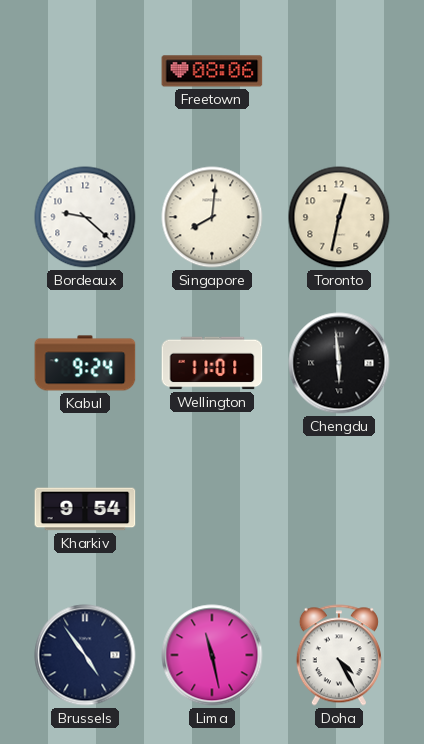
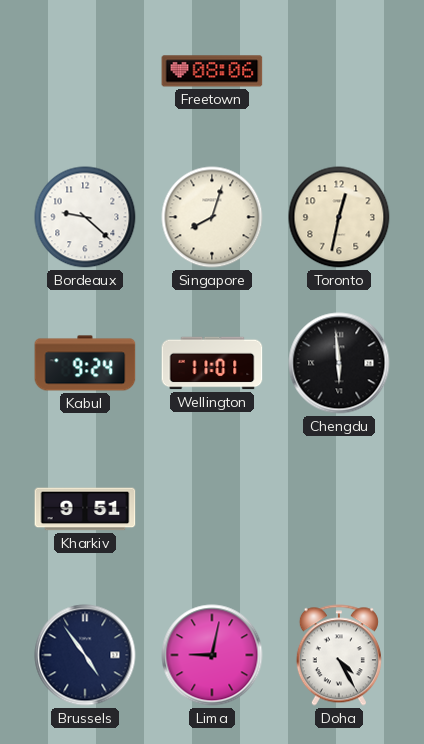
Singapore: 8:01 -> 8:03 (212, 217)
Kharkiv: 9:54 -> 9:51 (85, 509)
Lima: 11:28 -> 9:02 (212, 655)
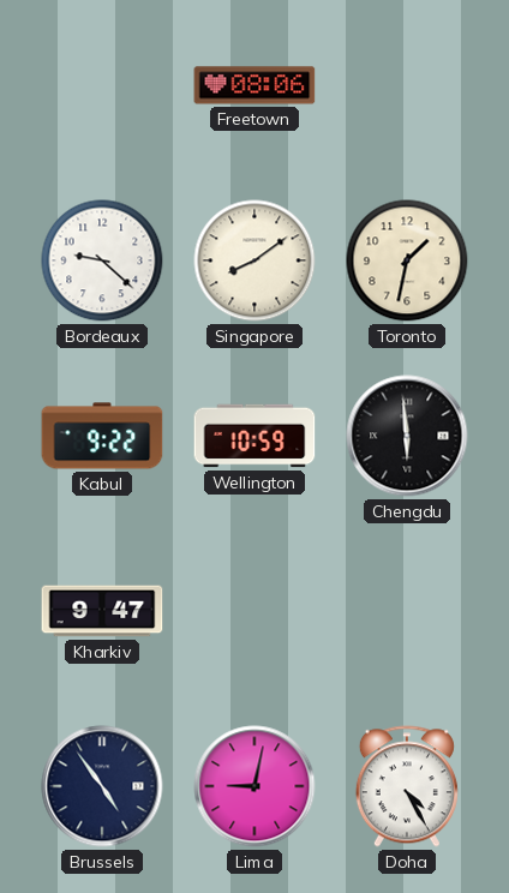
Singapore: 8:03 -> 8:09 (254, 260)
Toronto: 12:32 -> 1:32 (407, 260)
Kabul: 9:24 -> 9:22 (102, 436)
Wellington: 11:01 -> 10:59 (254, 436)
Kharkiv: 9:51 -> 9:47 (102, 611)
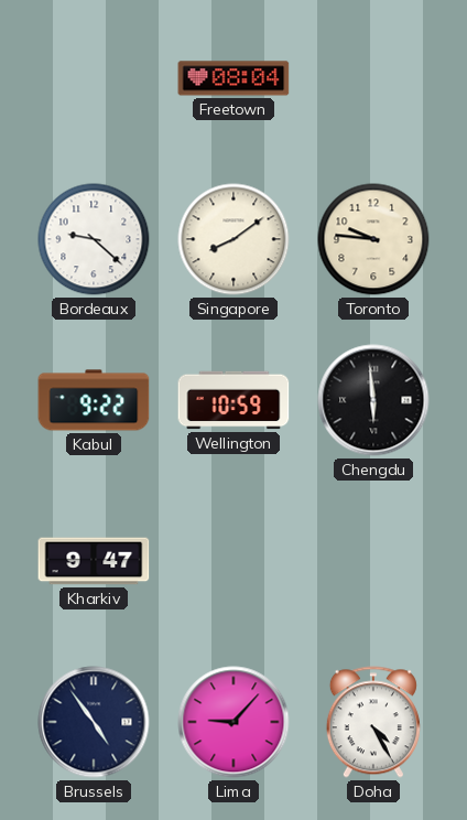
Freetown: 08:06 -> 08:04 (233, 78)
Toronto: 1:32 -> 9:46 (373, 239)
Lima: 9:02 -> 9:07 (233, 722)
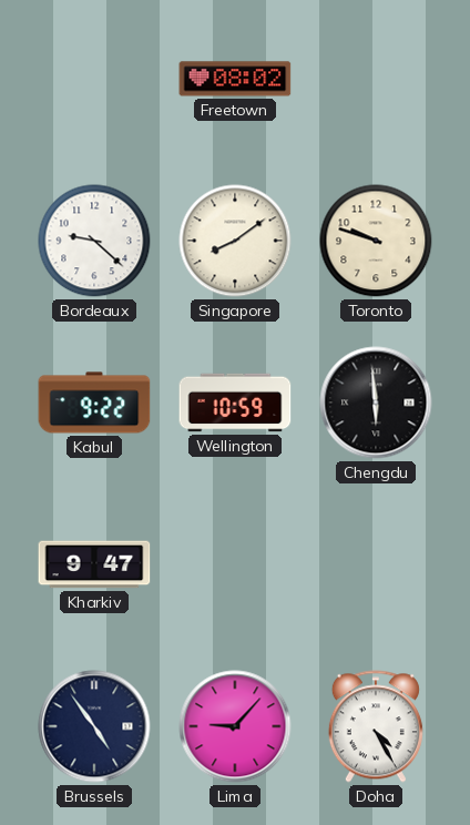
Freetown: 08:04 -> 08:02 (235, 79)
Toronto: 9:46 -> 9:48 (376, 241)
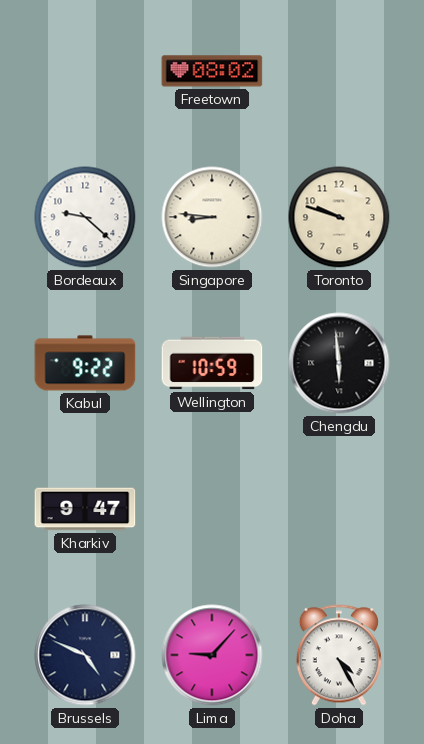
Singapore: 8:09 -> 8:46 (212, 217)
Brussels: 4:54 -> 4:49 (85, 655)
